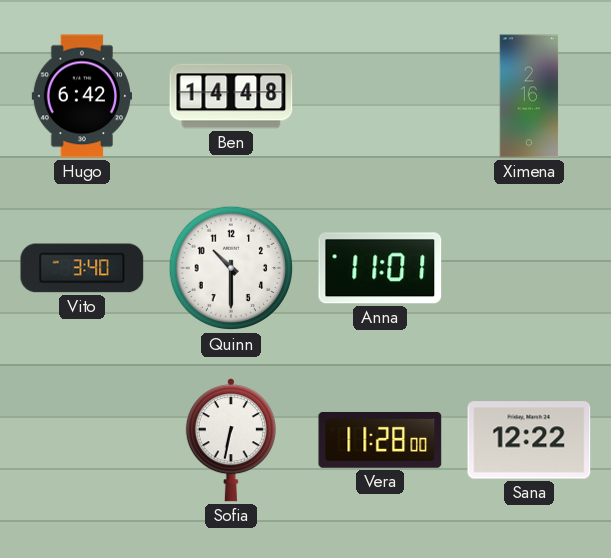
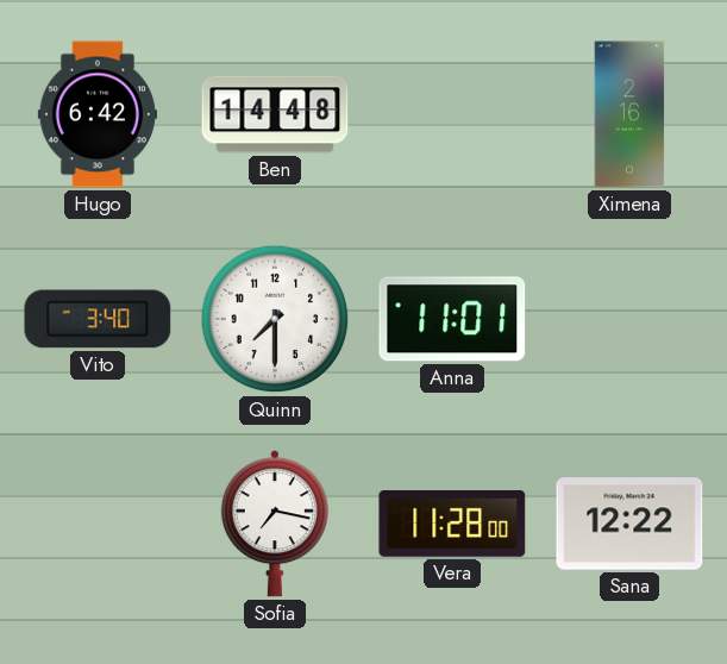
Quinn: 10:30 -> 7:30 (275, 319)
Sofia: 6:32 -> 7:17 (275, 524)
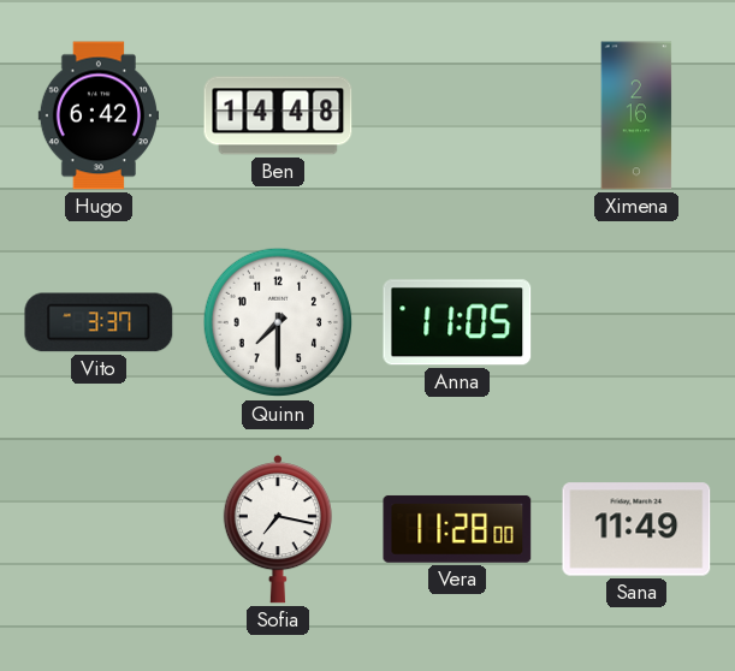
Vito: 3:40 -> 3:37 (99, 322)
Anna: 11:01 -> 11:05 (457, 322)
Sana: 12:22 -> 11:49 (636, 529)
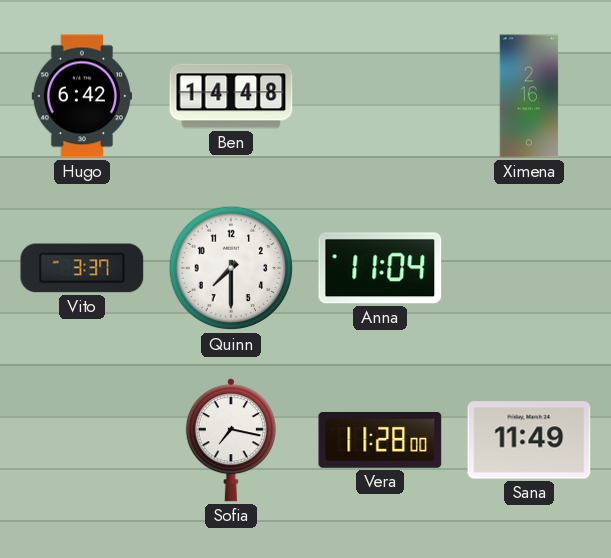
Anna: 11:05 -> 11:04 (380, 268)
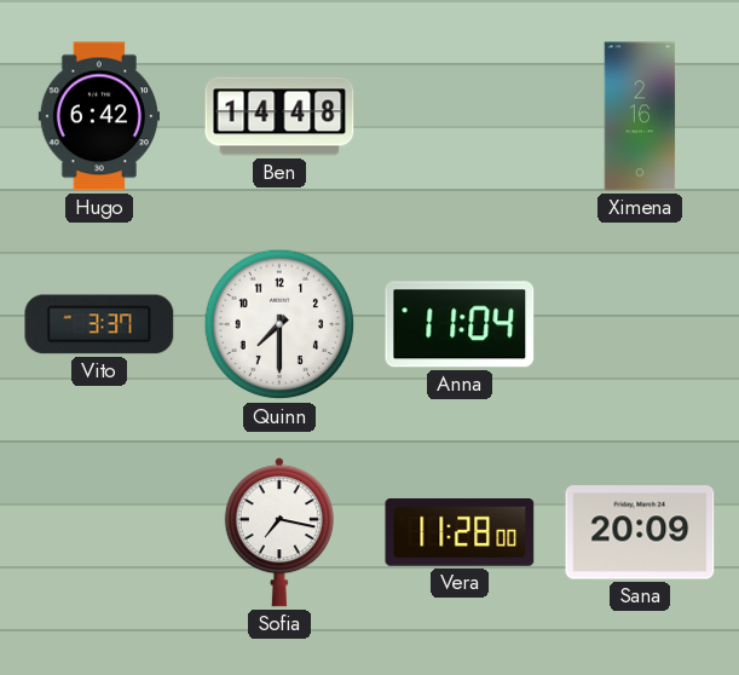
Sana: 11:49 -> 20:09 (640, 532)
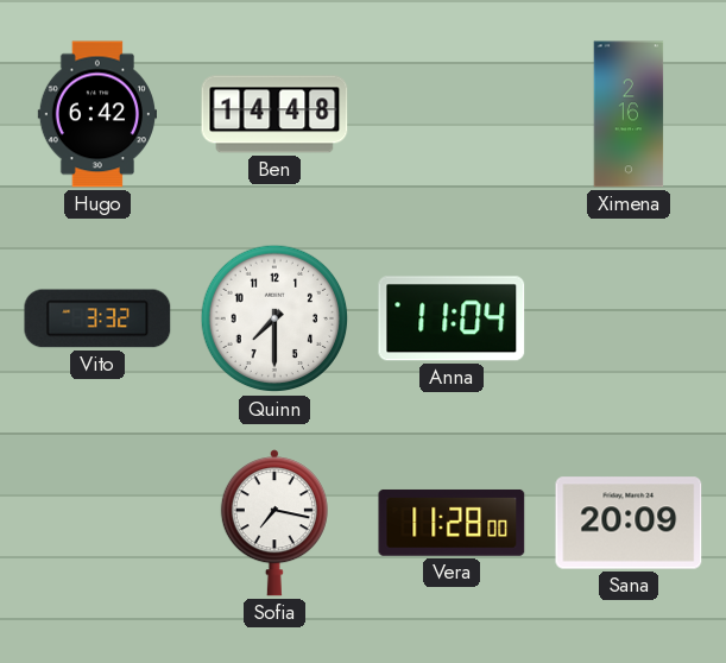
Vito: 3:37 -> 3:32 (97, 318)
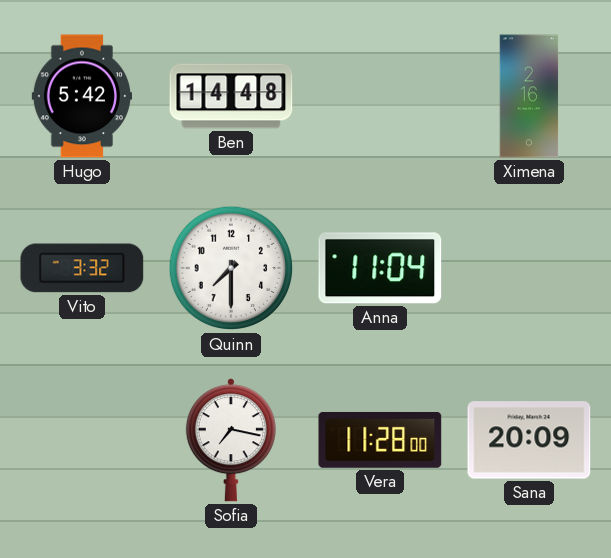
Hugo: 6:42 -> 5:42 (81, 96)
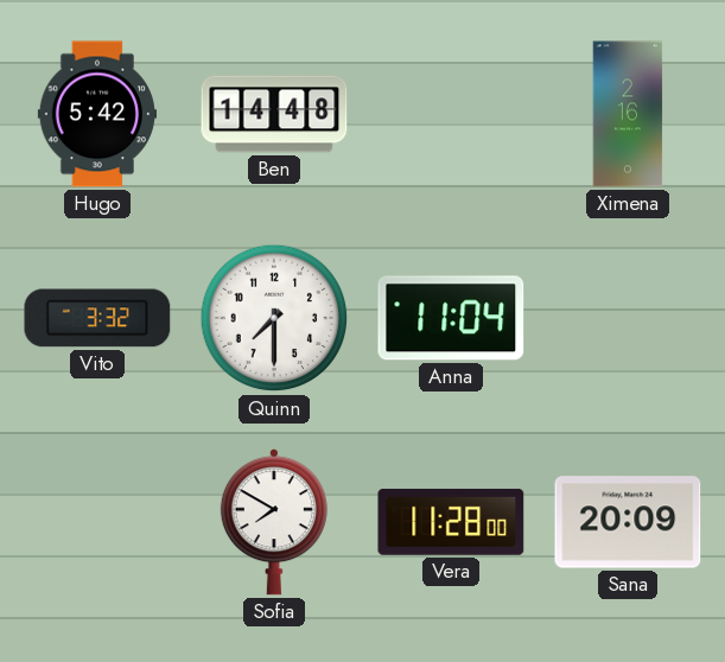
Sofia: 7:17 -> 7:50 (274, 522)
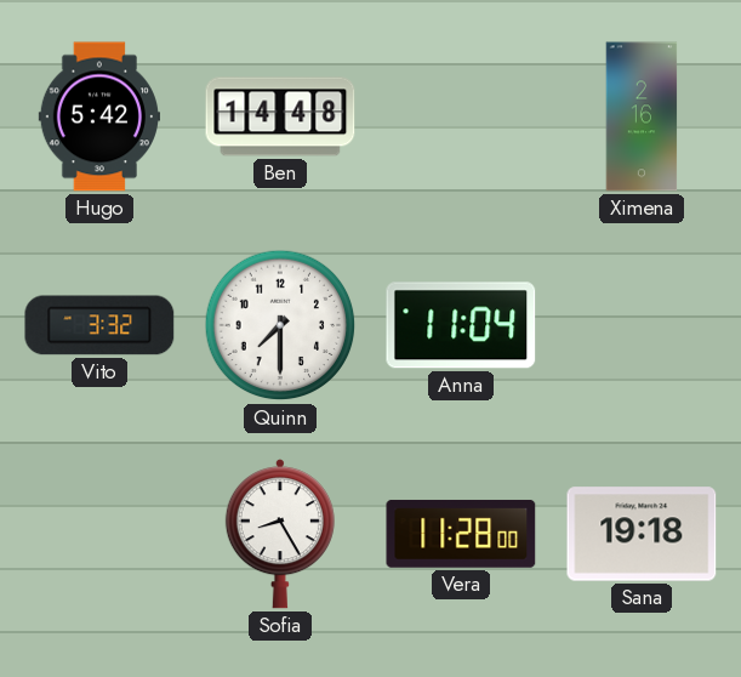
Sofia: 7:50 -> 8:25 (280, 534)
Sana: 20:09 -> 19:18 (642, 534)
